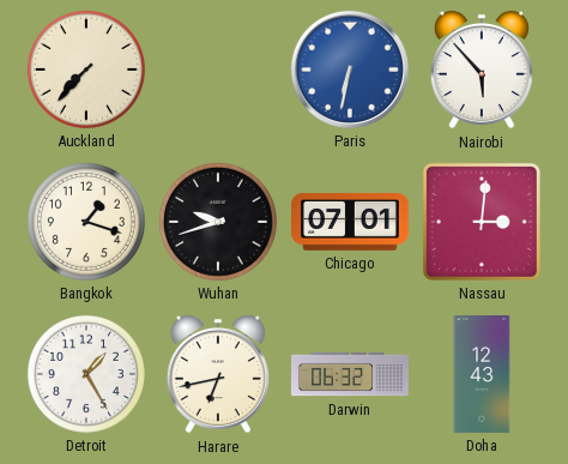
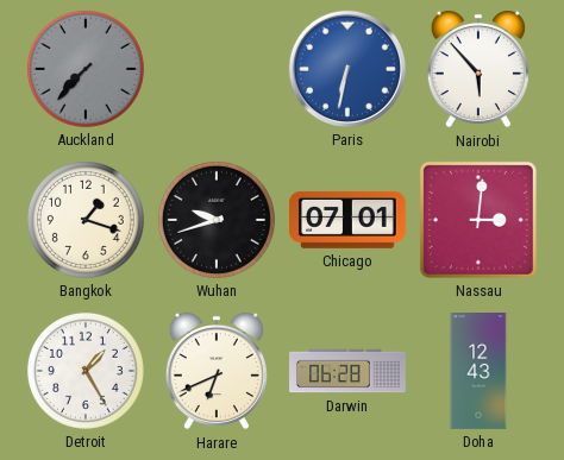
Auckland dial: cream -> grey (86, 69)
Harare: 6:43 -> 6:41 (217, 371)
Darwin: 06:32 -> 06:28 (347, 371)
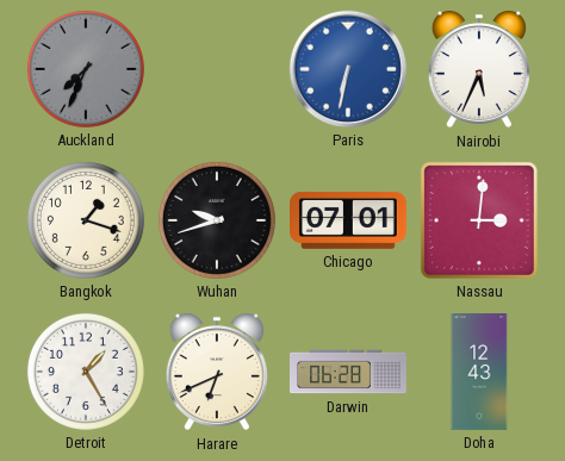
Auckland: 7:37 -> 7:34 (86, 69)
Nairobi: 5:53 -> 5:34 (479, 69)
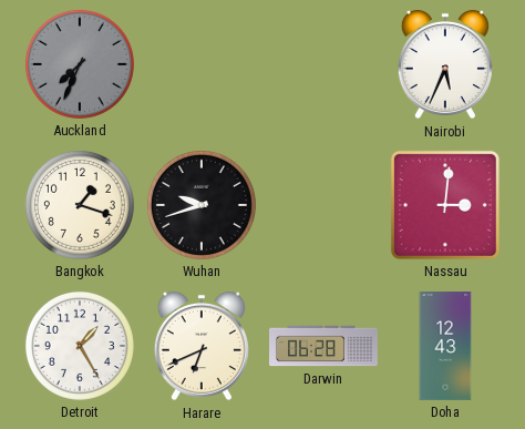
Paris: 6:32 -> none (348, 69)
Chicago: 07:01 -> none (349, 220)
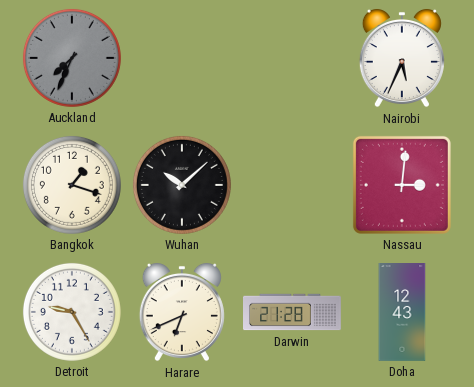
Wuhan: 9:42 -> 10:08 (182, 185)
Detroit: 1:25 -> 9:25 (72, 312)
Darwin: 06:28 -> 21:28 (292, 312)
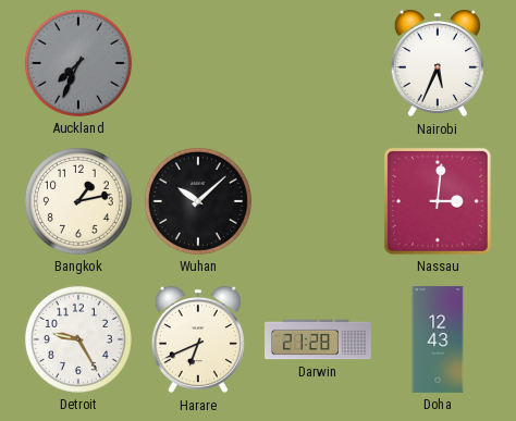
Bangkok: 1:18 -> 1:13 (78, 201)
